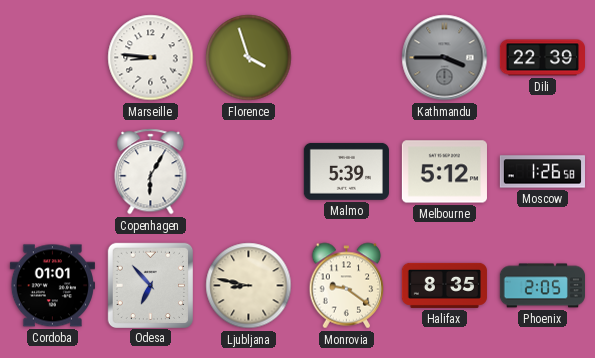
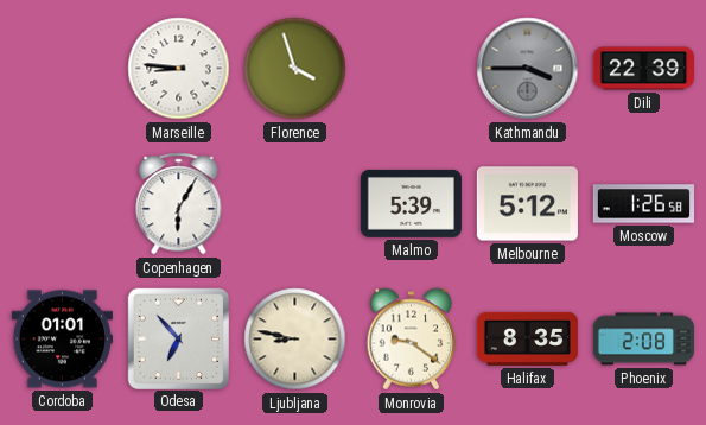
Phoenix: 2:05 -> 2:08 (643, 340)
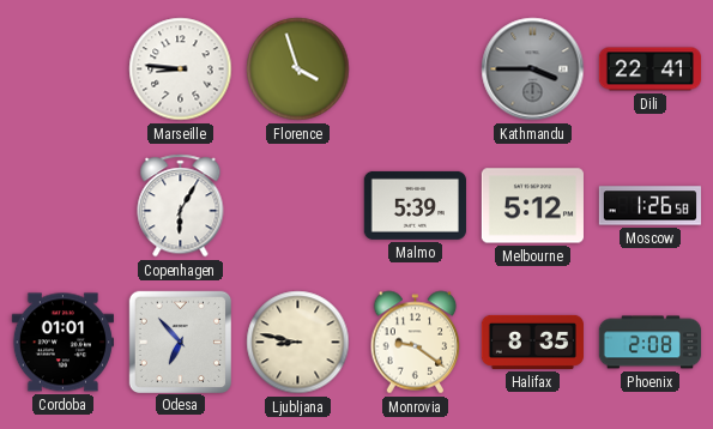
Dili: 22:39 -> 22:41 (649, 70)
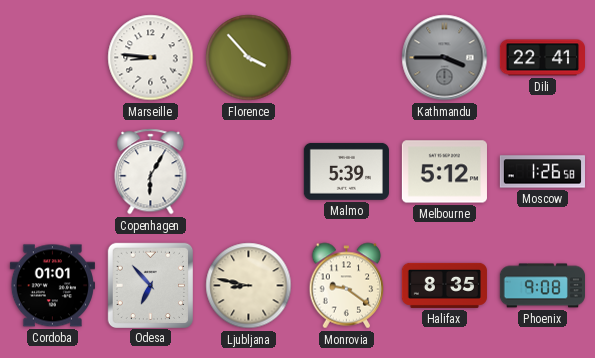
Florence: 3:57 -> 3:53 (249, 58)
Phoenix: 2:08 -> 9:08 (542, 286)
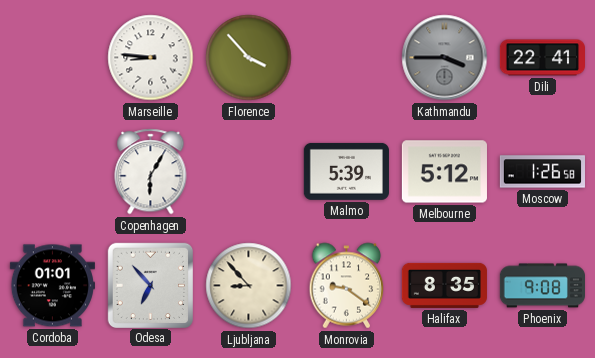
Ljubljana: 8:47 -> 8:53 (249, 286)
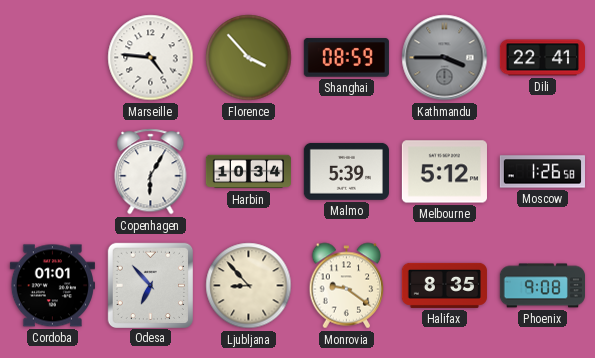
Marseille: 8:46 -> 4:46 (151, 58)
Shanghai: none -> 08:59 (346, 58)
Harbin: none -> 10:34 (248, 172)
